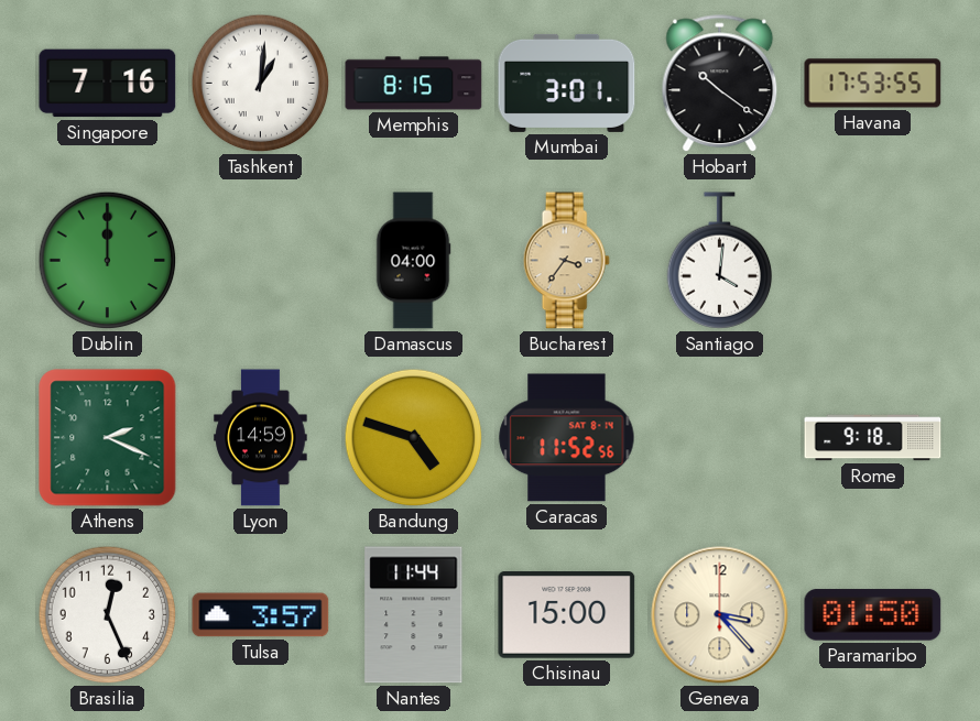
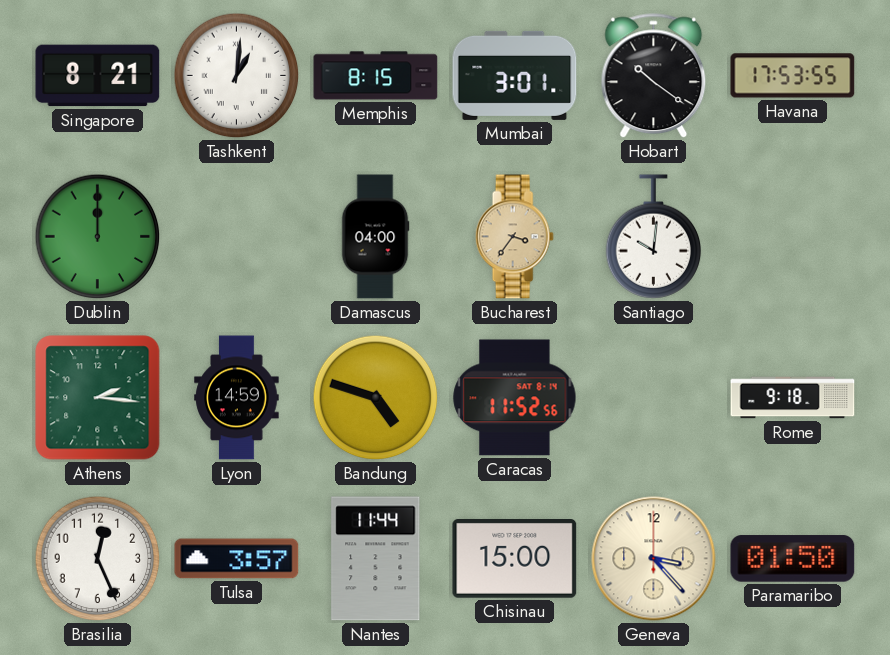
Singapore: 7:16 -> 8:21 (98, 76)
Santiago: 4:01 -> 10:01 (654, 237)
Athens: 2:19 -> 2:16 (98, 398)
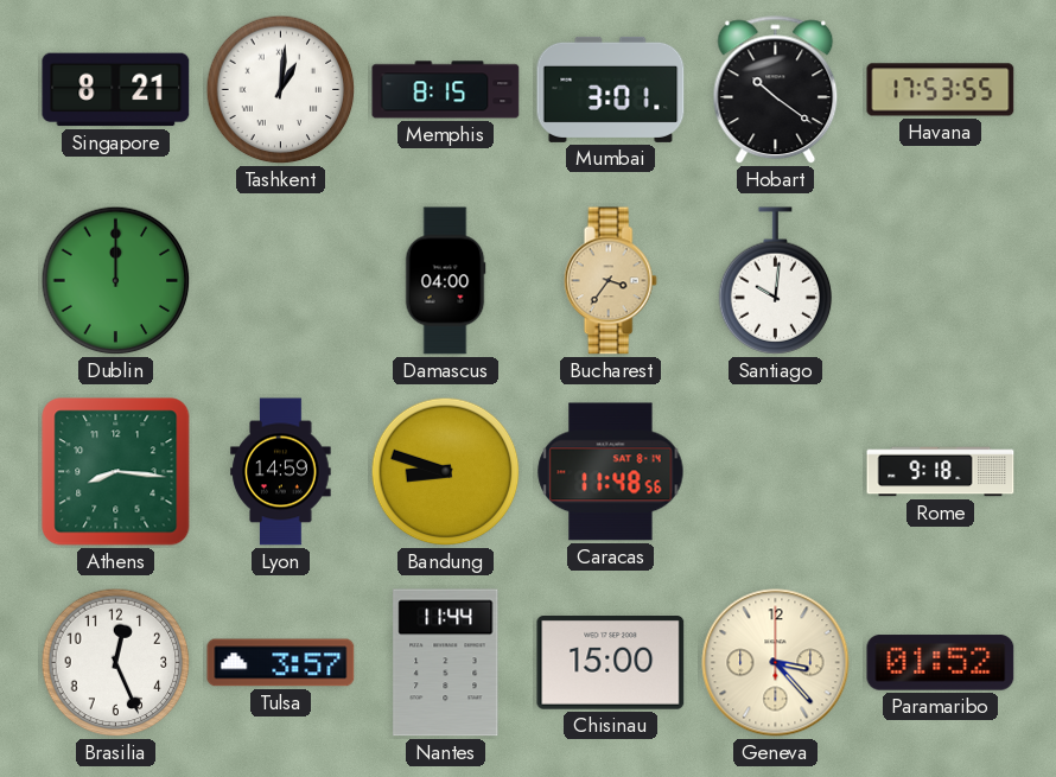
Athens: 2:16 -> 8:16 (116, 472)
Bandung: 4:48 -> 8:48 (446, 472)
Caracas: 11:52 -> 11:48 (611, 472)
Paramaribo: 01:50 -> 01:52 (941, 663)
